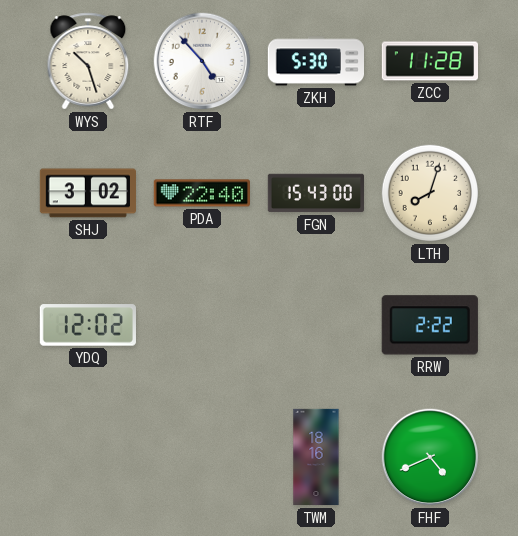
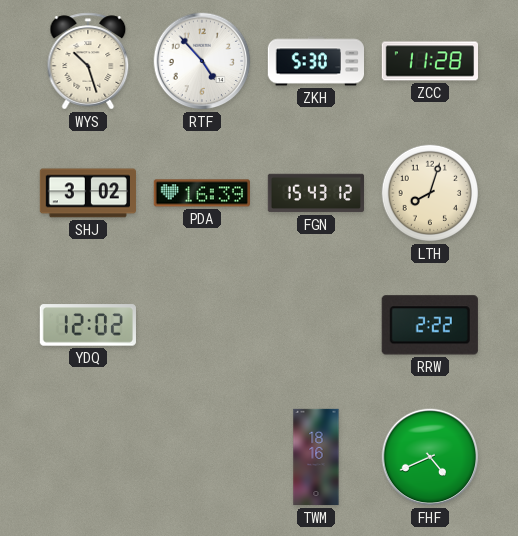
PDA: 22:40 -> 16:39 (202, 193)
FGN: 15:43:00 -> 15:43:12 (315, 193)
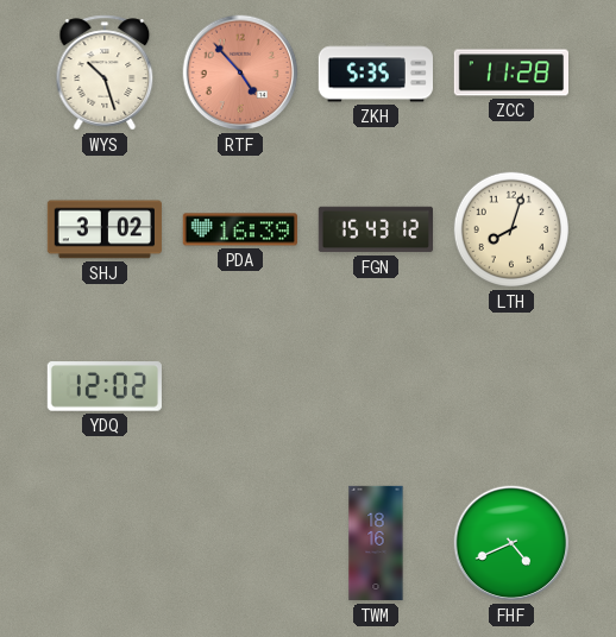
RTF dial: white -> salmon (240, 72)
ZKH: 5:30 -> 5:35 (375, 72)
RRW: 2:22 -> none (430, 325)
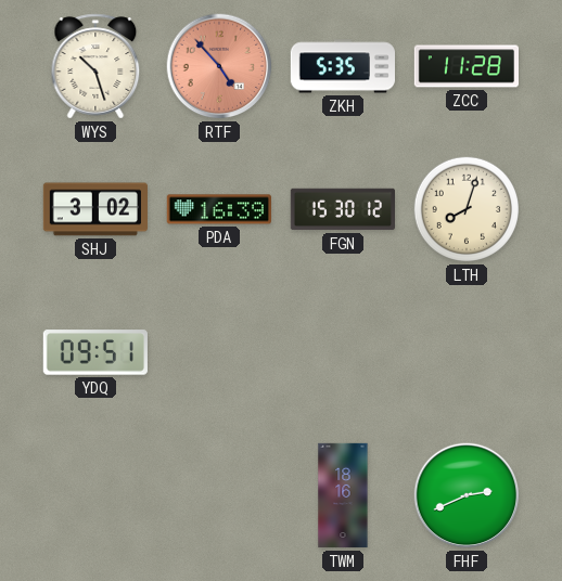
FGN: 15:43 -> 15:30 (342, 209)
YDQ: 12:02 -> 09:51 (95, 352)
FHF: 4:41 -> 2:41 (467, 495)
